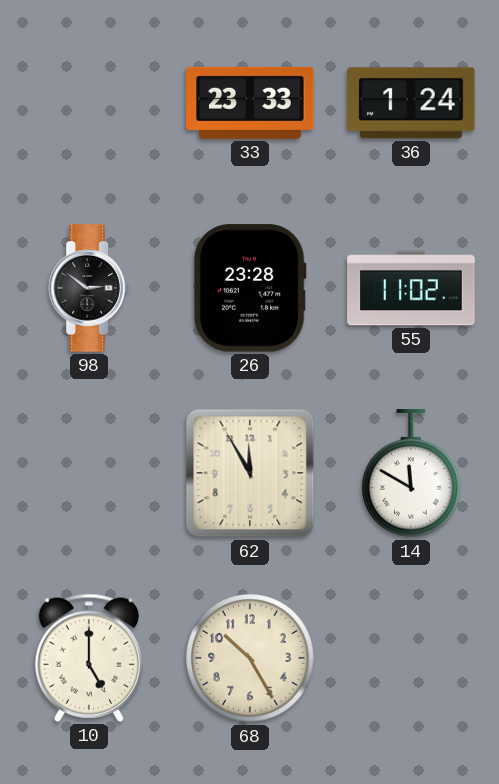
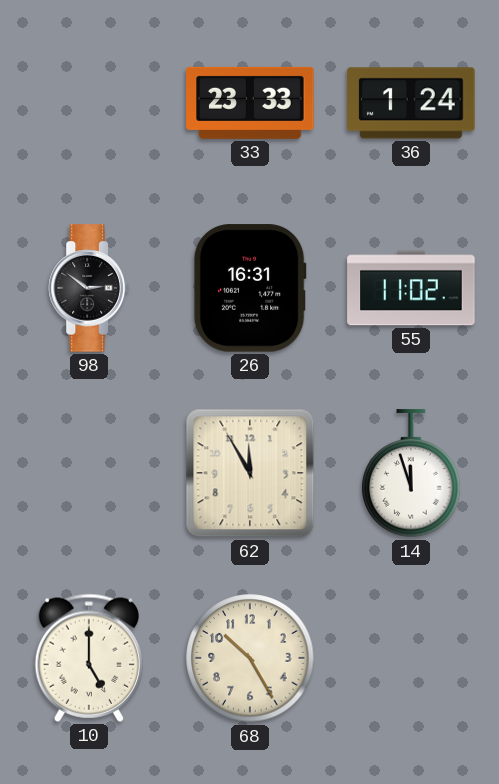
26: 23:28 -> 16:31 (250, 288)
14: 11:50 -> 11:57 (411, 474)
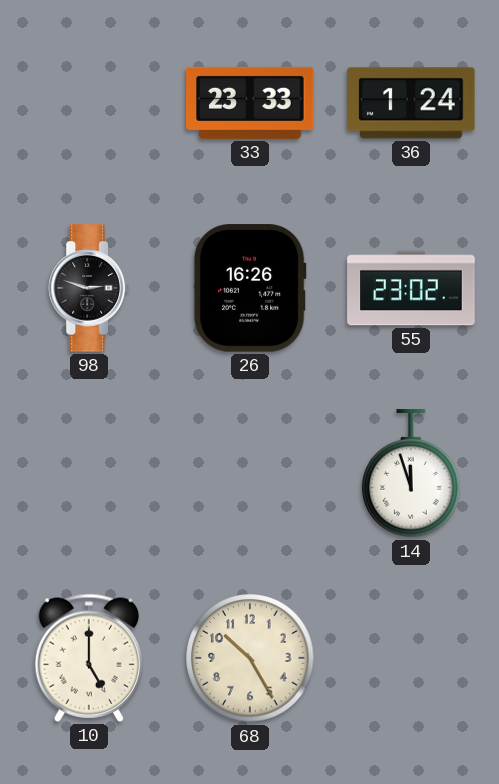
98: 2:51 -> 2:48 (88, 288)
26: 16:31 -> 16:26 (250, 288)
55: 11:02 -> 23:02 (411, 288)
62: 11:55 -> none (250, 473)
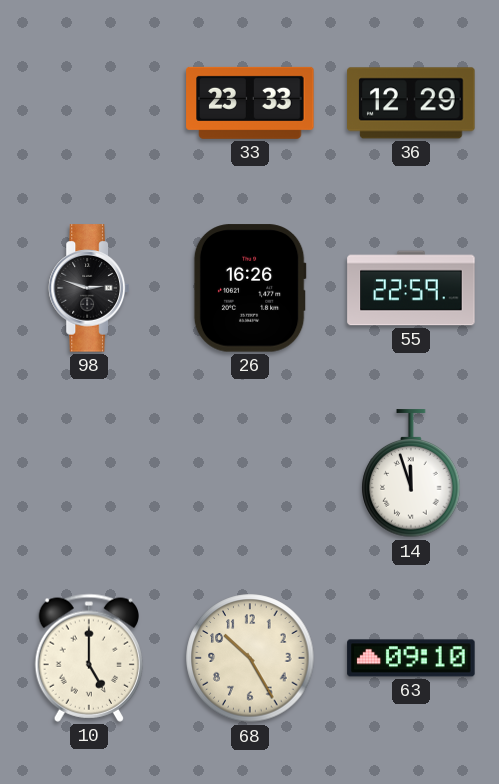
36: 1:24 -> 12:29 (411, 103)
55: 23:02 -> 22:59 (411, 288)
63: none -> 09:10 (411, 658)
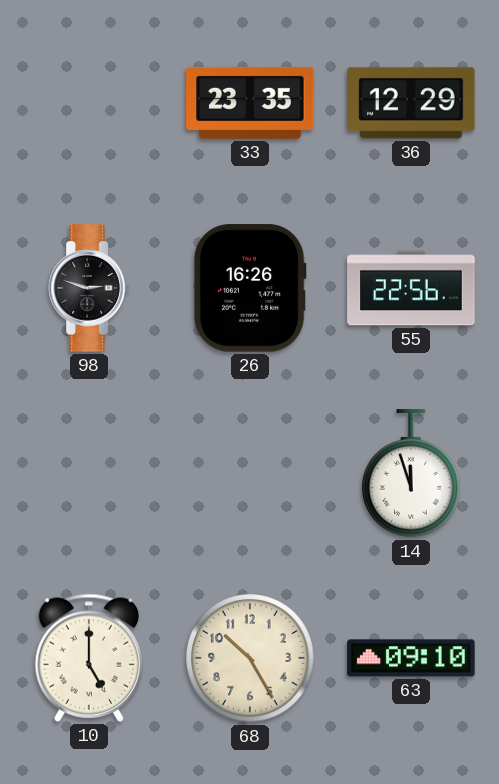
33: 23:33 -> 23:35 (250, 103)
55: 22:59 -> 22:56 (411, 288)
